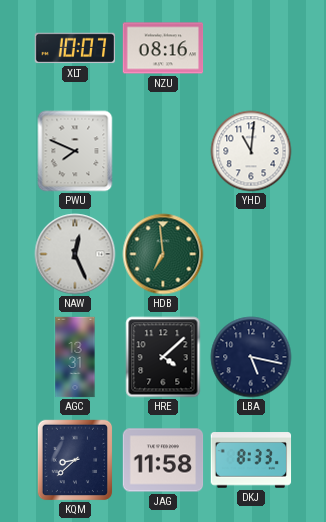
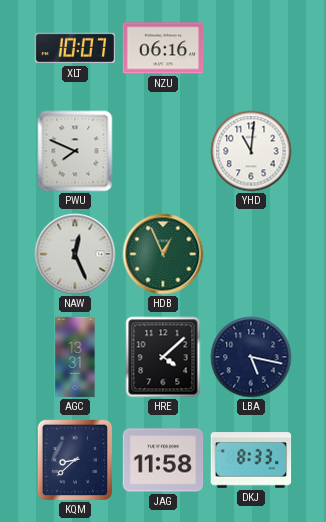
NZU: 08:16 -> 06:16 (163, 48)
HDB: 6:59 -> 12:56 (163, 254)
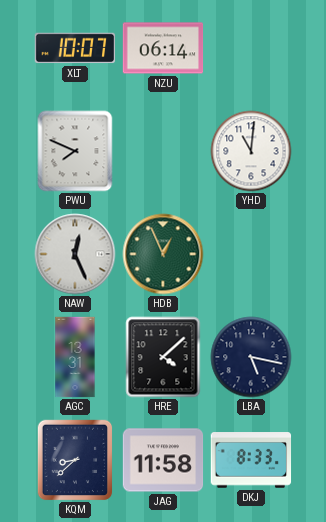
NZU: 06:16 -> 06:14 (163, 48)
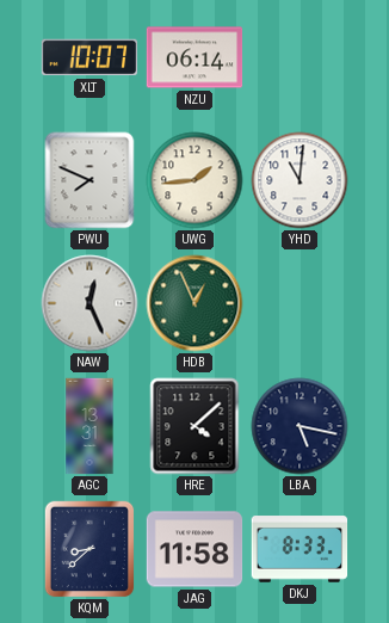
UWG: none -> 1:44 (194, 180)
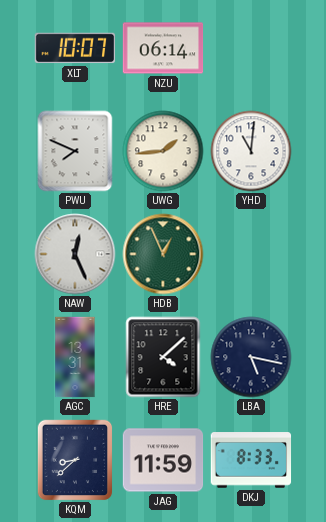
JAG: 11:58 -> 11:59 (163, 460)
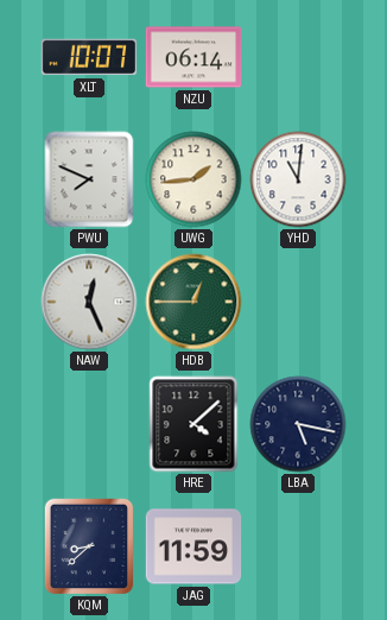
HDB: 12:56 -> 12:45 (193, 302)
AGC: 13:31 -> none (75, 357)
DKJ: 8:33 -> none (251, 460)
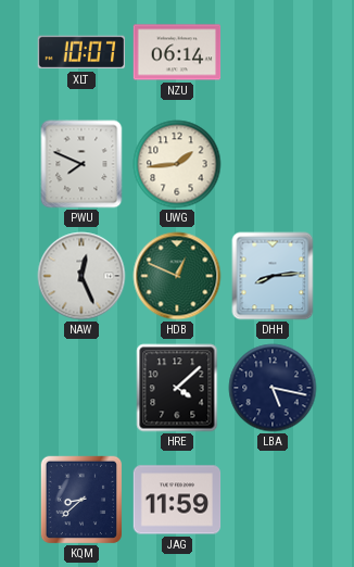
YHD: 11:01 -> none (298, 179)
HDB: 12:45 -> 12:49 (177, 276)
DHH: none -> 8:14 (273, 276)
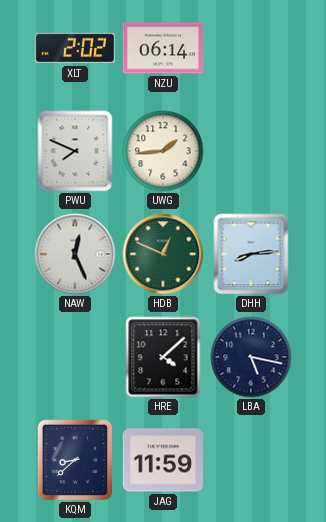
XLT: 10:07 -> 2:02 (75, 48)
